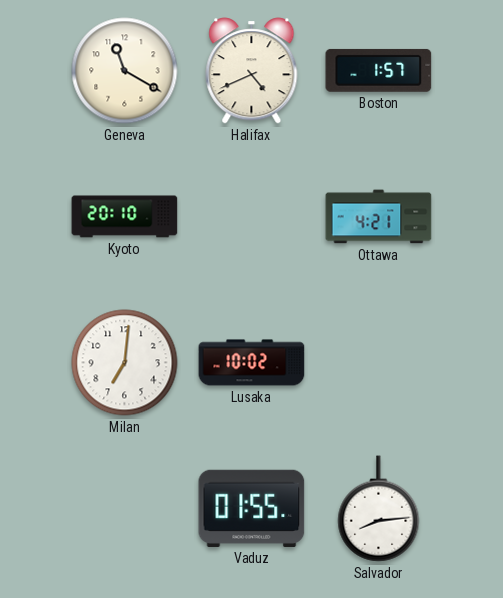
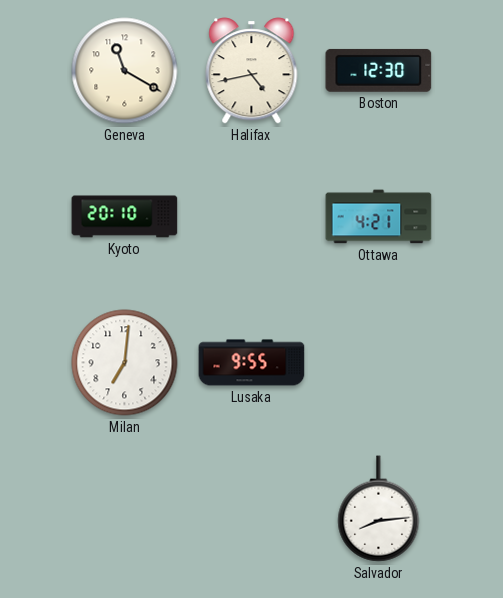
Halifax: 4:41 -> 4:43 (252, 71)
Boston: 1:57 -> 12:30 (379, 70)
Lusaka: 10:02 -> 9:55 (252, 363)
Vaduz: 01:55 -> none (252, 508)
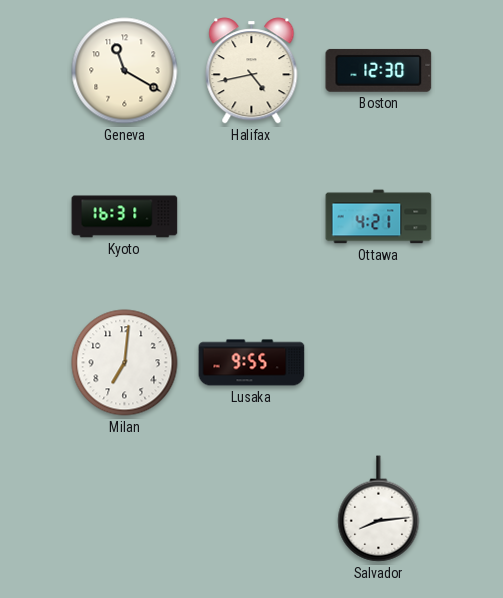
Kyoto: 20:10 -> 16:31 (125, 217)
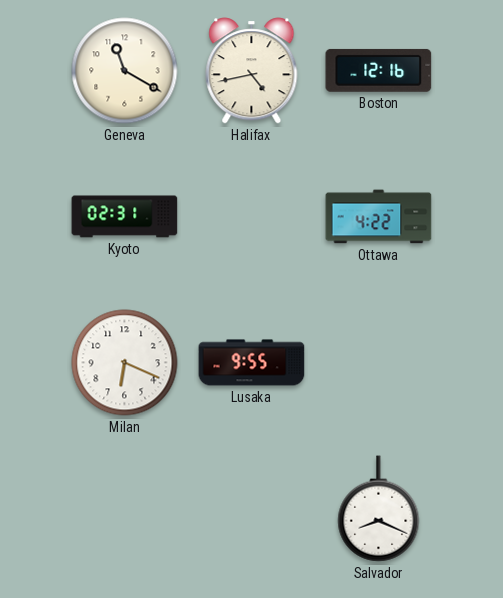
Boston: 12:30 -> 12:16 (379, 70)
Kyoto: 16:31 -> 02:31 (125, 217)
Ottawa: 4:21 -> 4:22 (379, 217)
Milan: 7:01 -> 6:19 (125, 363)
Salvador: 8:14 -> 8:19 (379, 509)
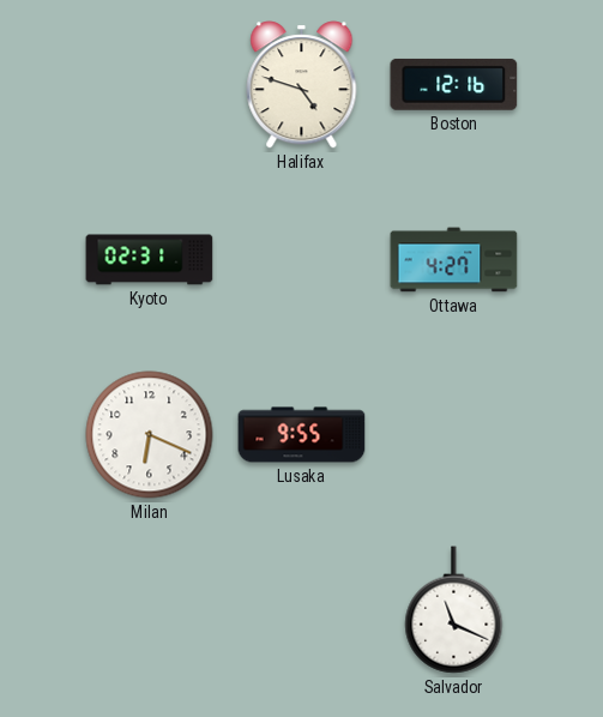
Geneva: 11:20 -> none (125, 71)
Halifax: 4:43 -> 4:48 (302, 85)
Ottawa: 4:22 -> 4:27 (454, 260)
Salvador: 8:19 -> 11:19 (454, 610)
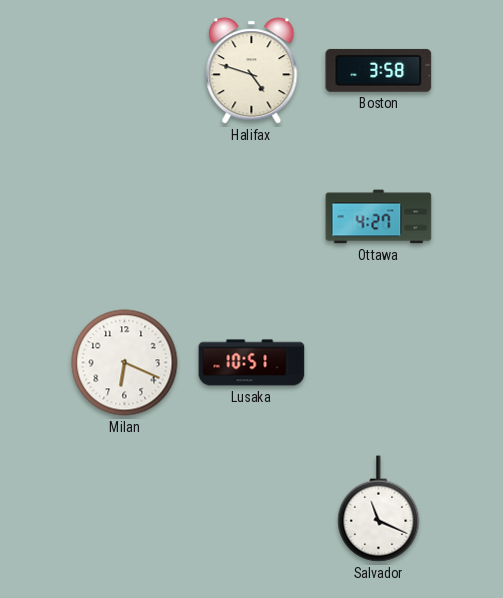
Boston: 12:16 -> 3:58 (379, 70)
Kyoto: 02:31 -> none (150, 260)
Lusaka: 9:55 -> 10:51 (252, 363)
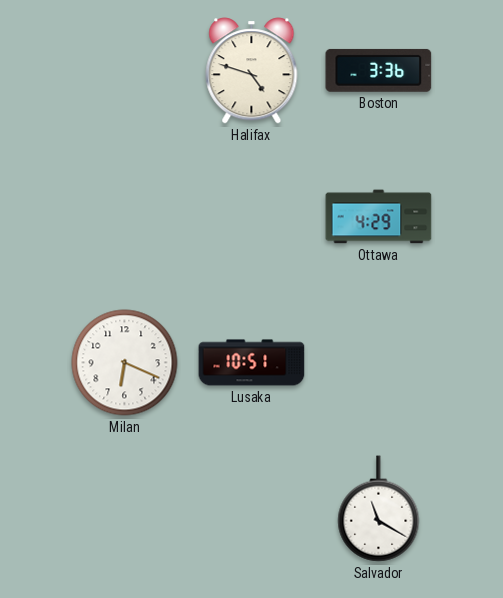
Boston: 3:58 -> 3:36 (379, 70)
Ottawa: 4:27 -> 4:29 (379, 217)
Salvador: 11:19 -> 11:20 (379, 509)
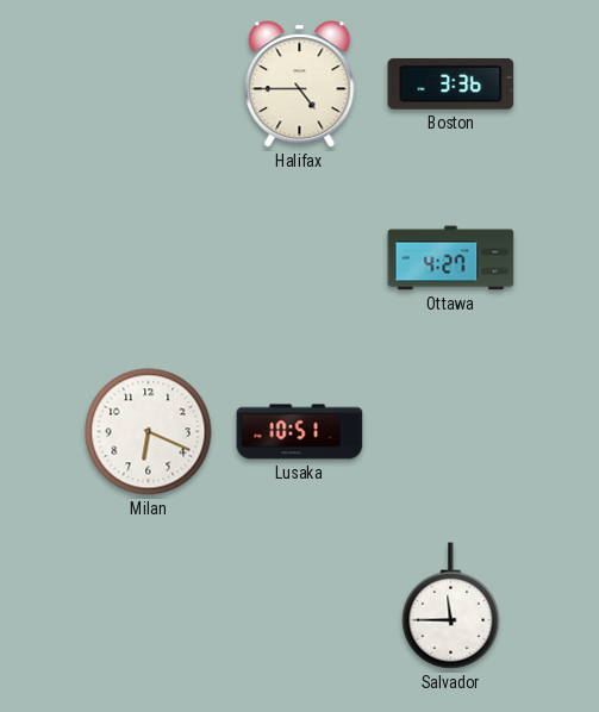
Halifax: 4:48 -> 4:45 (300, 85)
Ottawa: 4:29 -> 4:27 (451, 258)
Salvador: 11:20 -> 11:45 (451, 606)
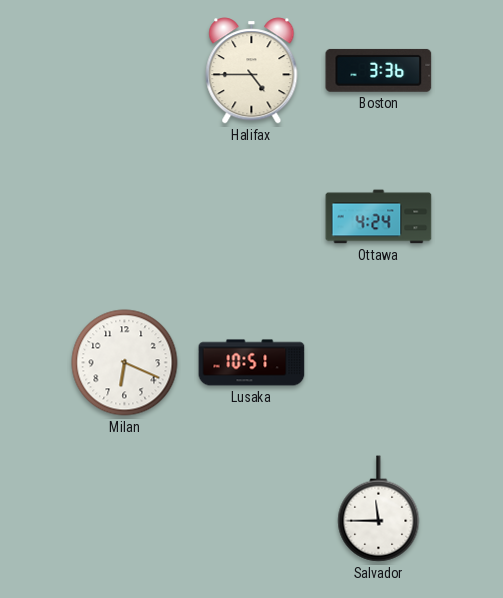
Ottawa: 4:27 -> 4:24 (379, 217)
